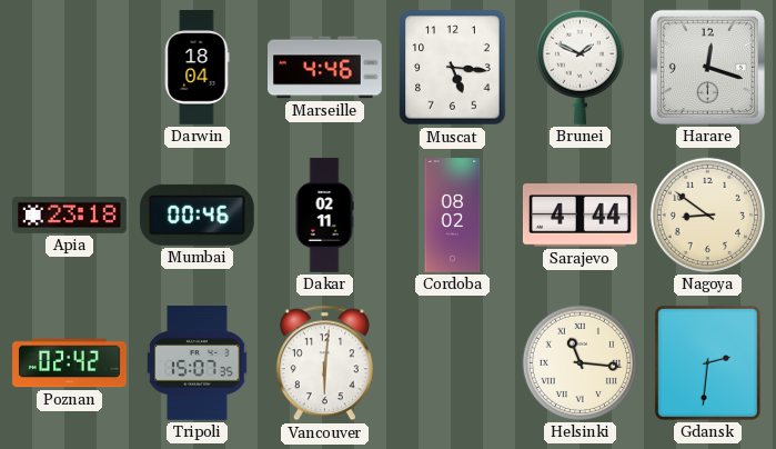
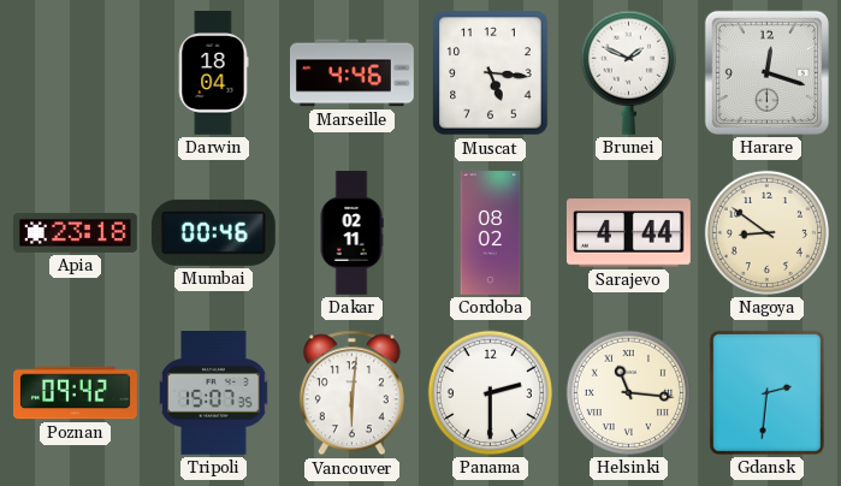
Poznan: 02:42 -> 09:42 (76, 393)
Panama: none -> 2:30 (490, 392)
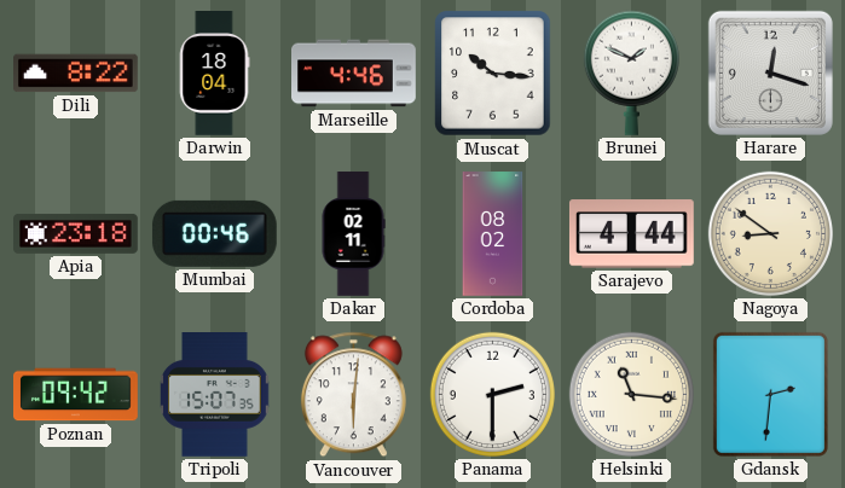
Dili: none -> 8:22 (76, 74)
Muscat: 5:16 -> 10:16 (493, 74)
